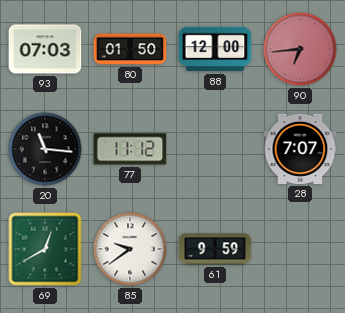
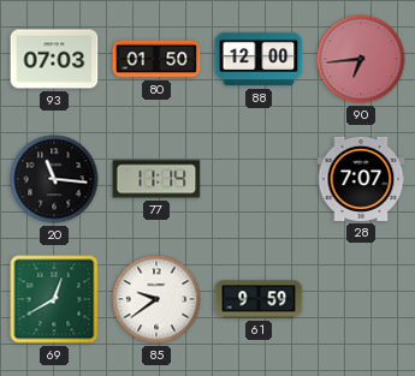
77: 11:12 -> 11:14 (156, 179)
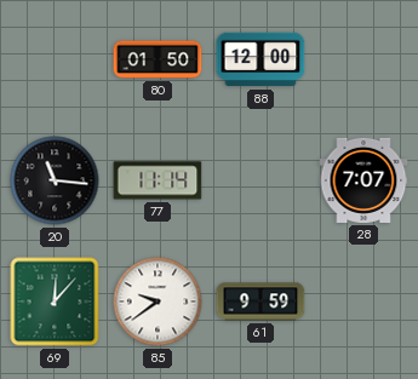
93: 07:03 -> none (54, 59)
90: 6:44 -> none (361, 59)
69: 12:40 -> 12:07 (55, 302)
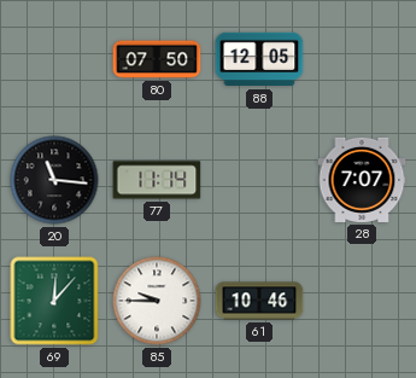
80: 01:50 -> 07:50 (157, 59)
88: 12:00 -> 12:05 (259, 59)
85: 9:39 -> 9:45 (157, 301)
61: 9:59 -> 10:46 (259, 301)
